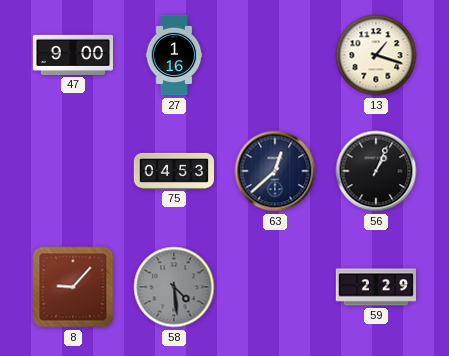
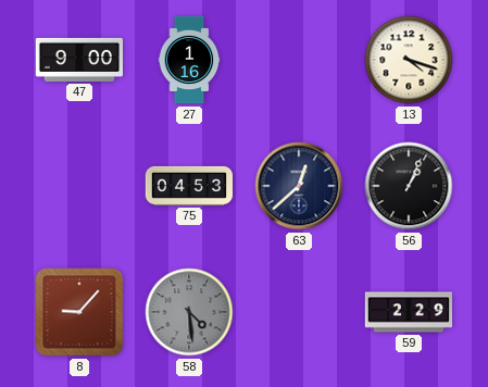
13: 1:18 -> 4:18 (409, 60)
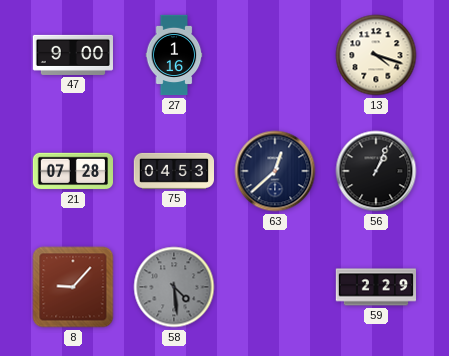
21: none -> 07:28 (73, 171)
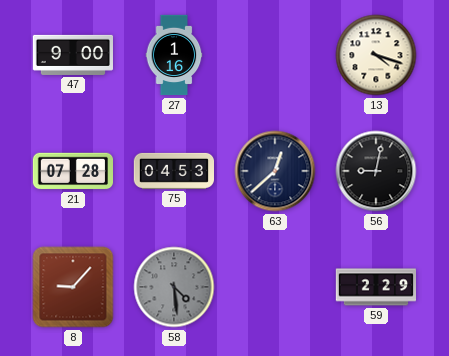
56: 1:04 -> 9:02 (376, 171)
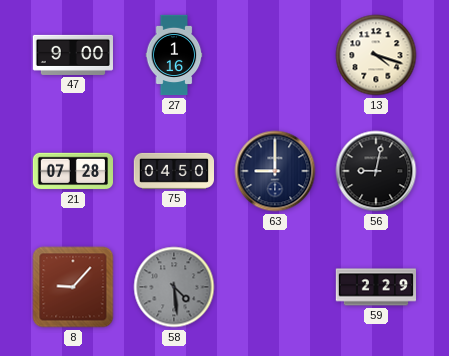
75: 04:53 -> 04:50 (173, 171)
63: 12:38 -> 9:00 (275, 171)
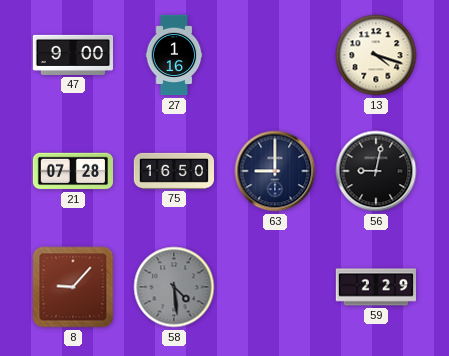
75: 04:50 -> 16:50 (173, 171)
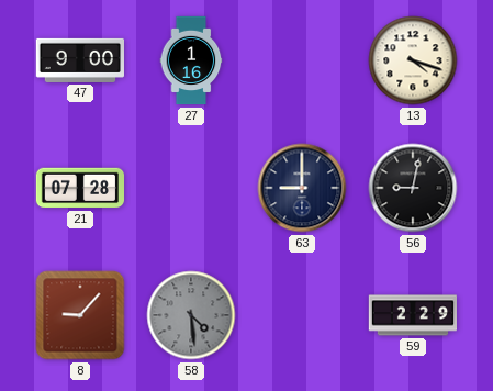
75: 16:50 -> none (173, 171)
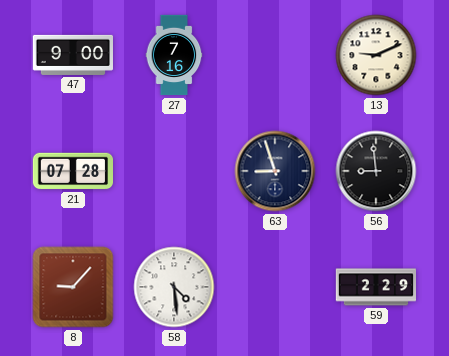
27: 1:16 -> 7:16 (174, 55)
13: 4:18 -> 9:11 (376, 55)
63: 9:00 -> 8:57 (275, 171)
56: 9:02 -> 8:59 (376, 171)
58 dial: grey -> white (174, 287)
